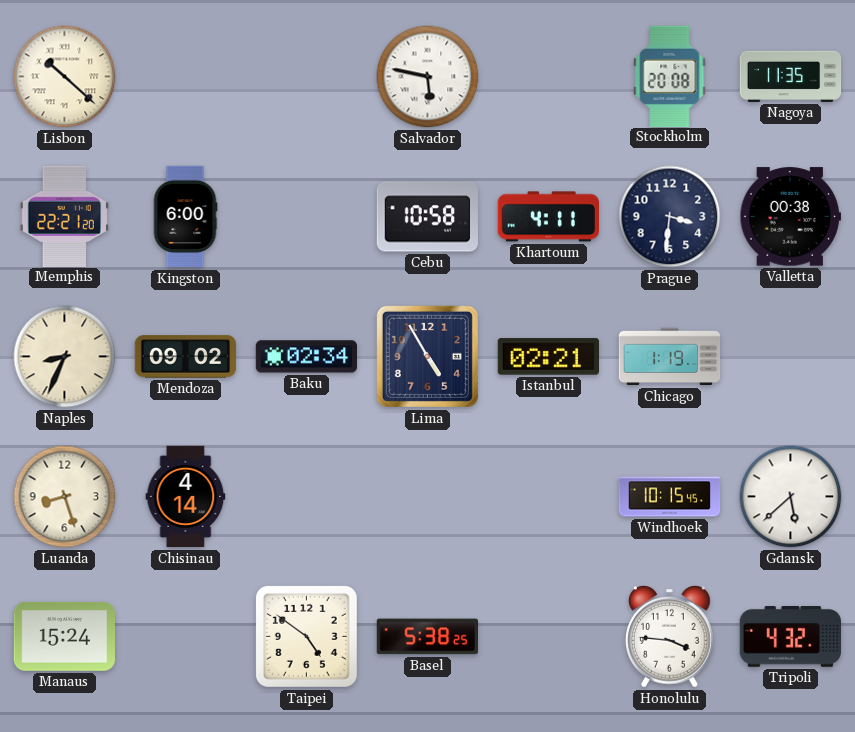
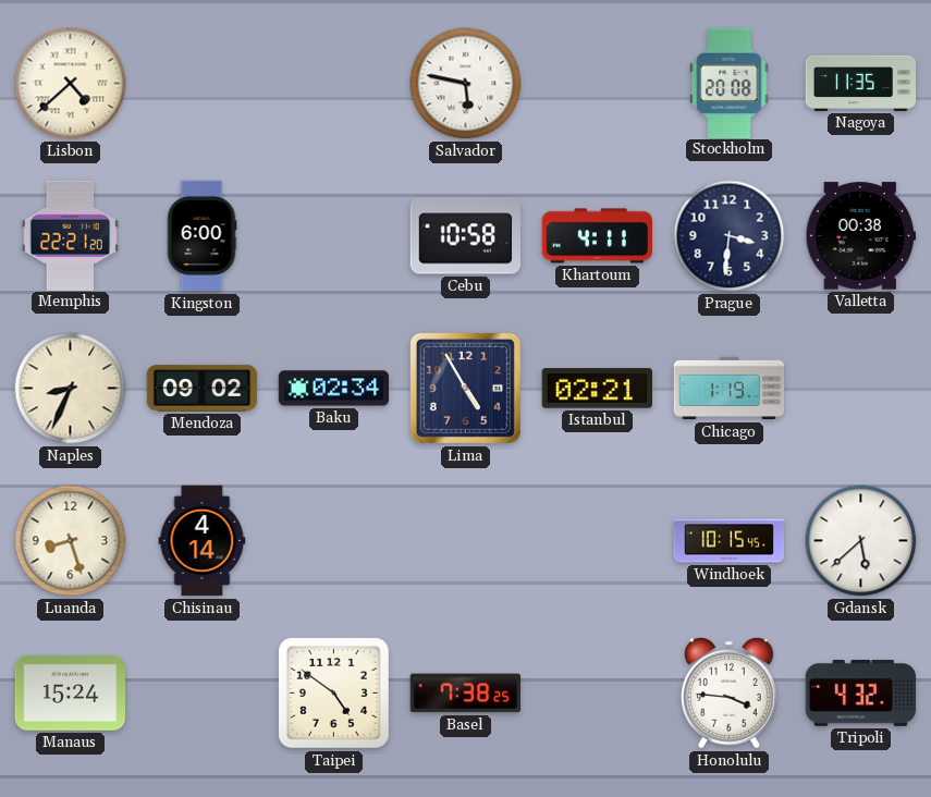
Lisbon: 10:22 -> 4:38 (71, 84)
Basel: 5:38 -> 7:38 (465, 694)
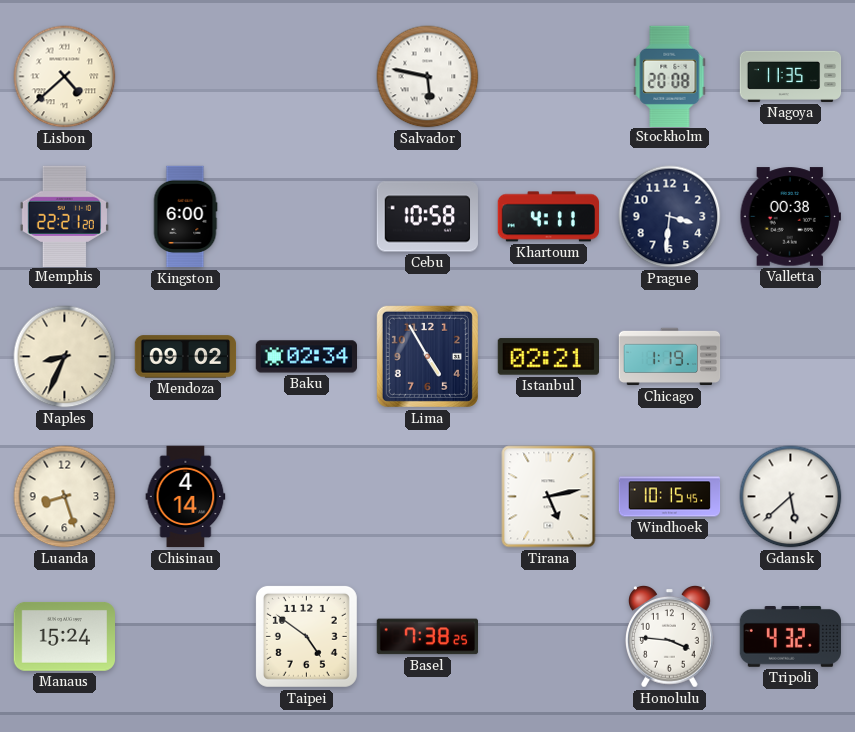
Tirana: none -> 5:13 (549, 497)
